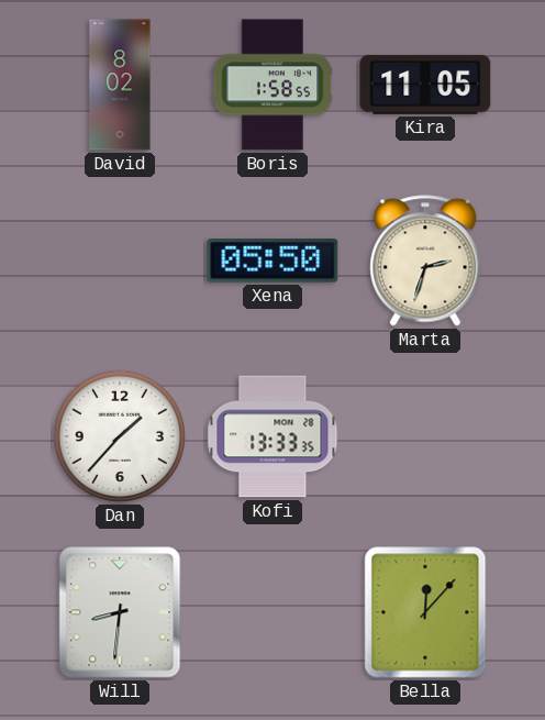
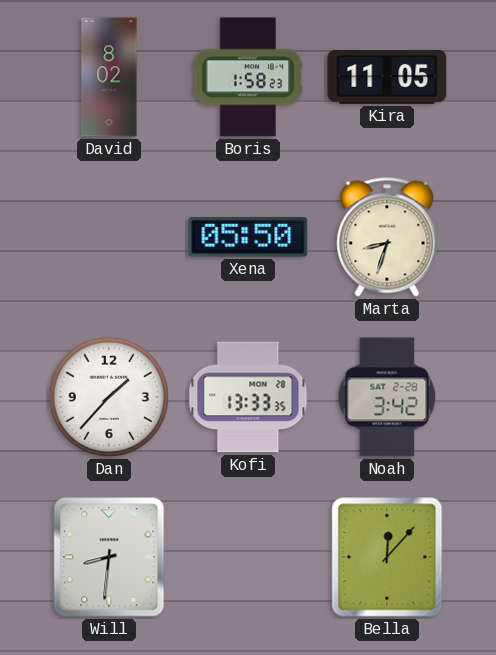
Boris: 1:58:55 -> 1:58:23 (248, 77)
Marta: 2:33 -> 8:33 (387, 237)
Noah: none -> 3:42 (387, 397)
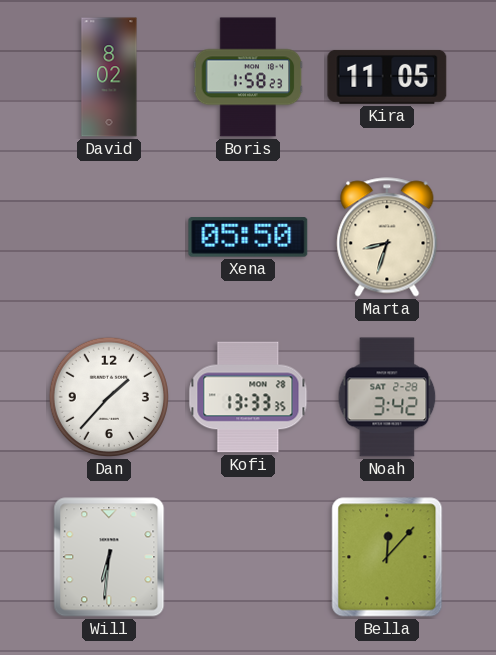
Will: 8:31 -> 6:31 (109, 557)
